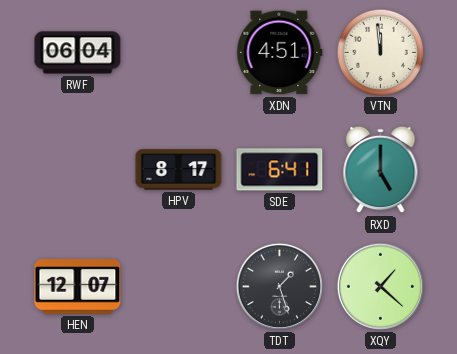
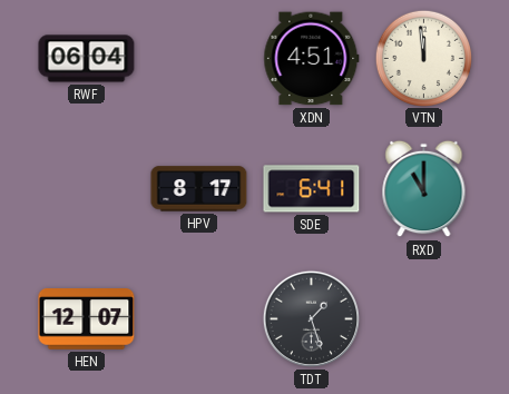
RXD: 5:00 -> 11:00 (424, 189)
XQY: 1:22 -> none (380, 286)
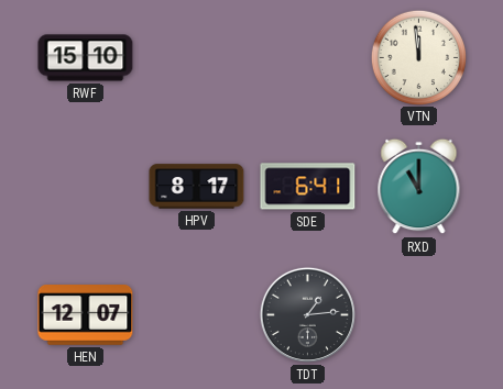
RWF: 06:04 -> 15:10 (86, 58)
XDN: 4:51 -> none (312, 59)
TDT: 1:27 -> 1:14 (307, 314)
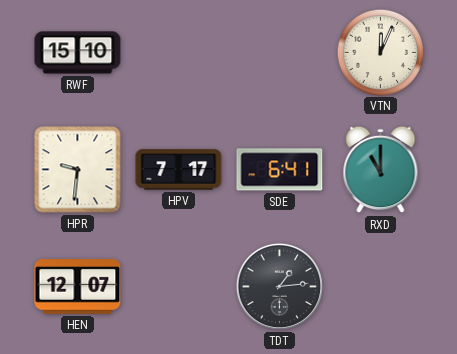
VTN: 11:59 -> 12:04 (380, 52)
HPR: none -> 9:31 (78, 170)
HPV: 8:17 -> 7:17 (179, 170)
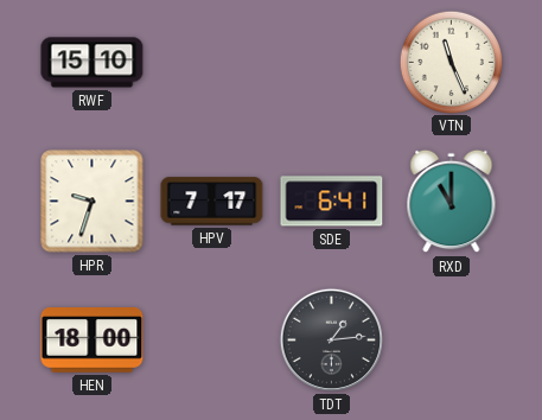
VTN: 12:04 -> 11:26 (451, 62)
HPR: 9:31 -> 9:33 (93, 202)
HEN: 12:07 -> 18:00 (93, 341)
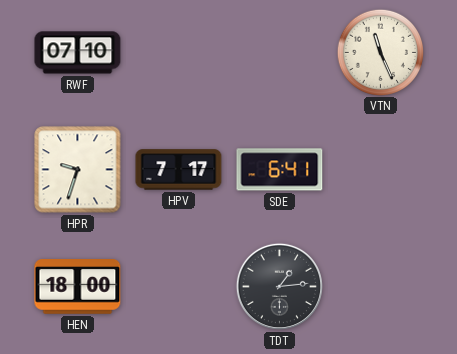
RWF: 15:10 -> 07:10 (78, 53)
RXD: 11:00 -> none (452, 202)
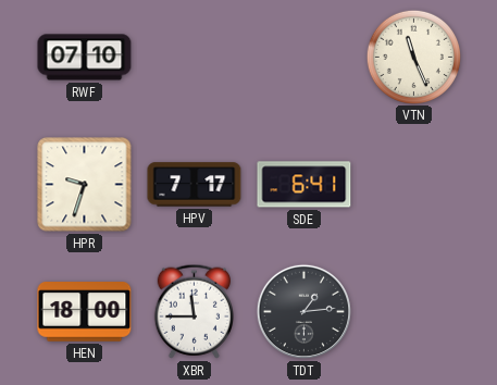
XBR: none -> 11:45 (194, 311)
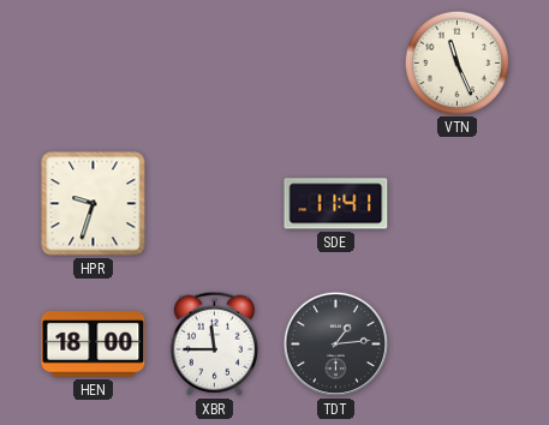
RWF: 07:10 -> none (85, 58)
HPV: 7:17 -> none (195, 185)
SDE: 6:41 -> 11:41 (336, 204)
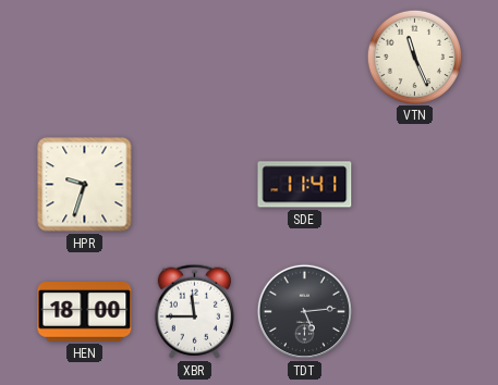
TDT: 1:14 -> 5:14 (304, 311)
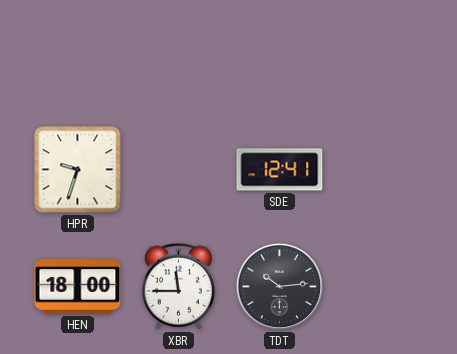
VTN: 11:26 -> none (414, 57)
SDE: 11:41 -> 12:41 (280, 170)
TDT: 5:14 -> 10:14 (279, 286)
